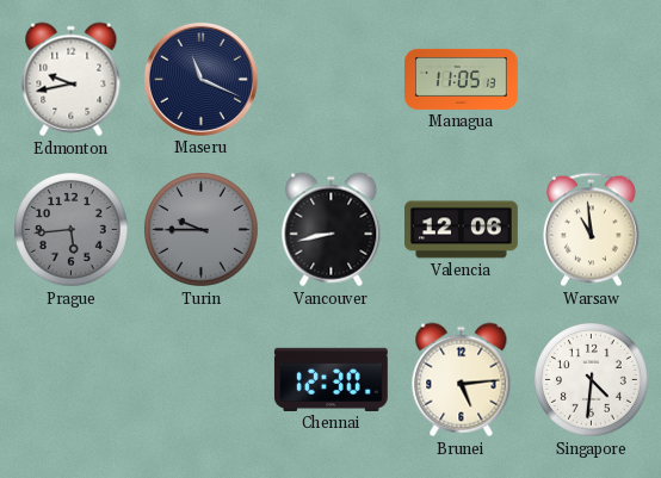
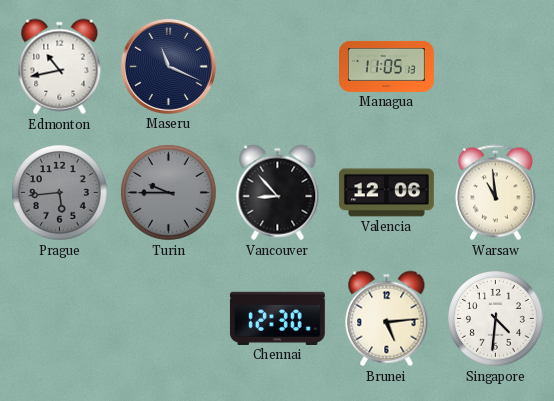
Edmonton: 9:43 -> 10:43 (60, 67)
Vancouver: 8:43 -> 8:53 (278, 193)
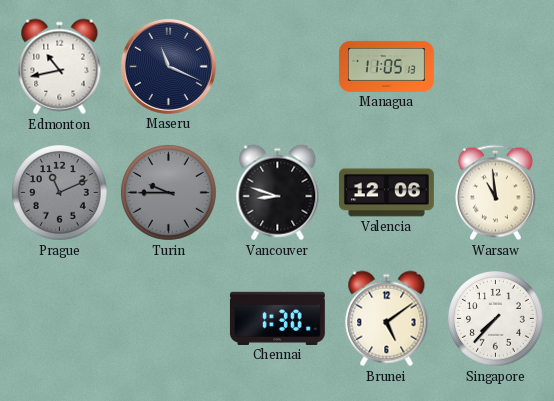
Prague: 5:44 -> 11:11 (60, 193)
Vancouver: 8:53 -> 8:48 (278, 193)
Chennai: 12:30 -> 1:30 (277, 318)
Brunei: 5:14 -> 5:09 (387, 319)
Singapore: 4:31 -> 7:37 (496, 319)
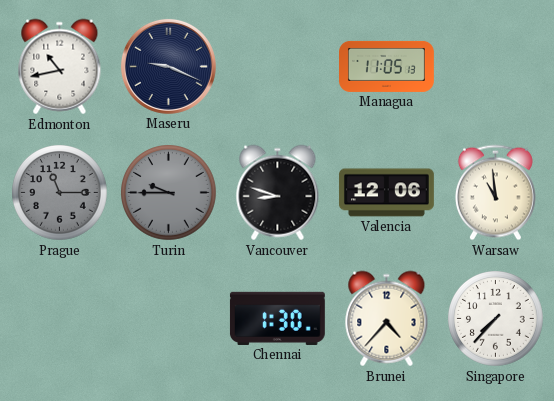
Maseru: 11:19 -> 9:19 (168, 66)
Prague: 11:11 -> 11:15 (60, 193)
Brunei: 5:09 -> 4:37 (387, 319)
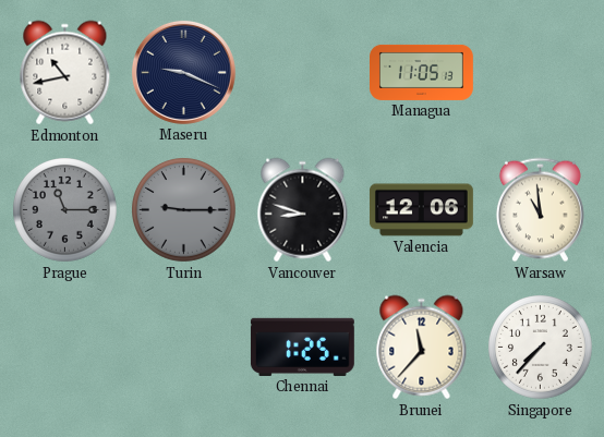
Turin: 9:45 -> 9:15 (184, 210)
Chennai: 1:30 -> 1:25 (302, 347)
Brunei: 4:37 -> 11:37 (422, 348)
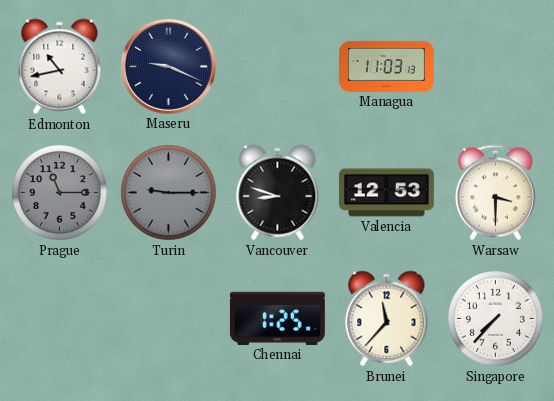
Managua: 11:05 -> 11:03 (387, 66)
Valencia: 12:06 -> 12:53 (387, 193)
Warsaw: 10:59 -> 3:30 (495, 193)
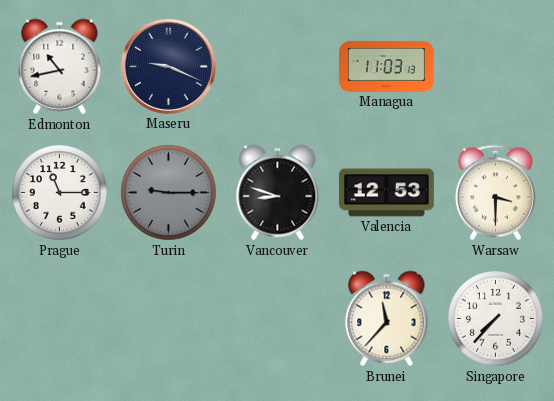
Prague dial: grey -> white (60, 193)
Chennai: 1:25 -> none (277, 318)
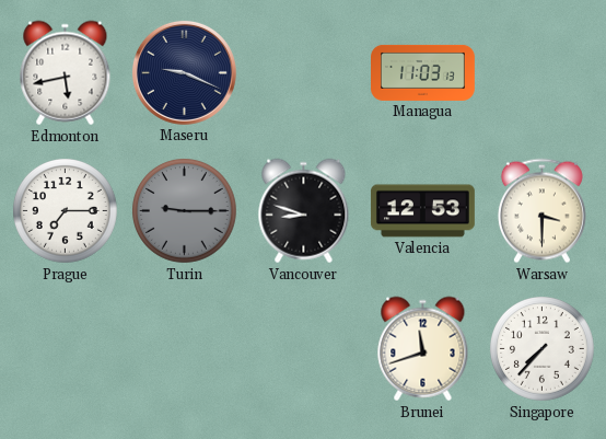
Edmonton: 10:43 -> 5:43 (66, 73)
Prague: 11:15 -> 7:15 (66, 211)
Brunei: 11:37 -> 11:42 (423, 349)
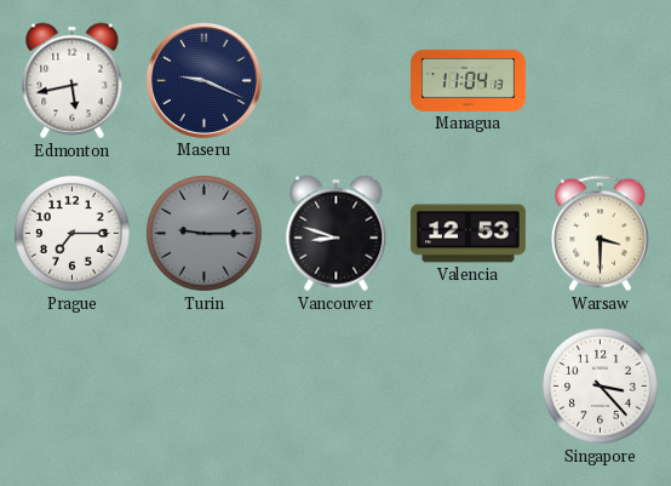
Managua: 11:03 -> 11:04 (469, 80)
Brunei: 11:42 -> none (423, 349)
Singapore: 7:37 -> 3:23 (601, 387)
